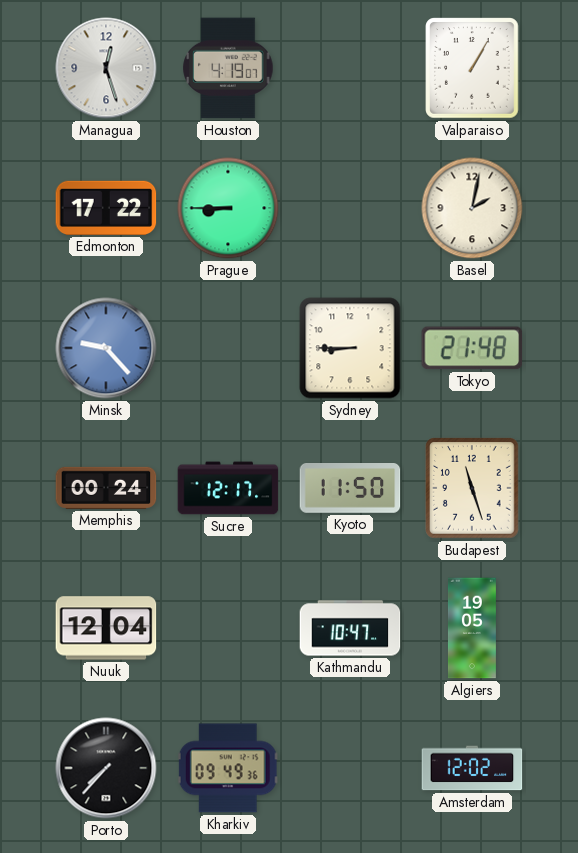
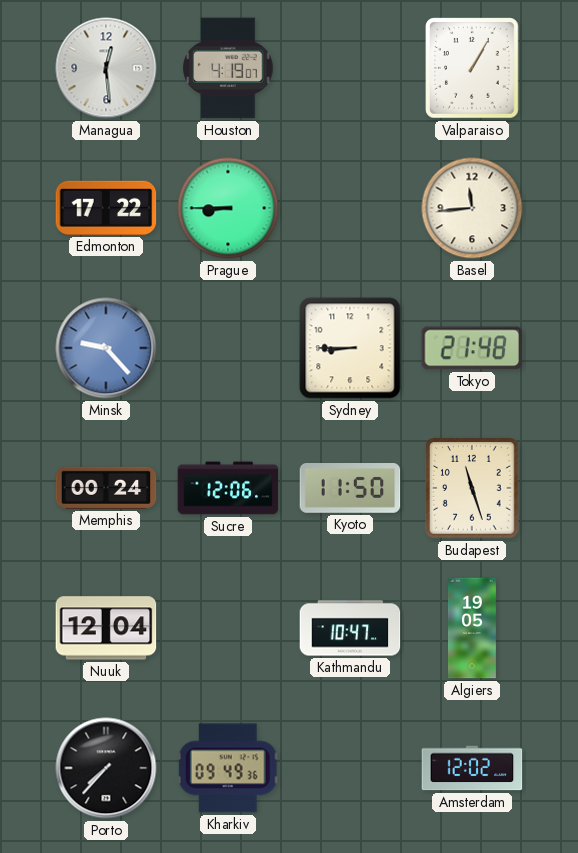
Managua: 12:27 -> 12:29 (106, 68)
Basel: 2:02 -> 11:44 (472, 208)
Sucre: 12:17 -> 12:06 (228, 488)
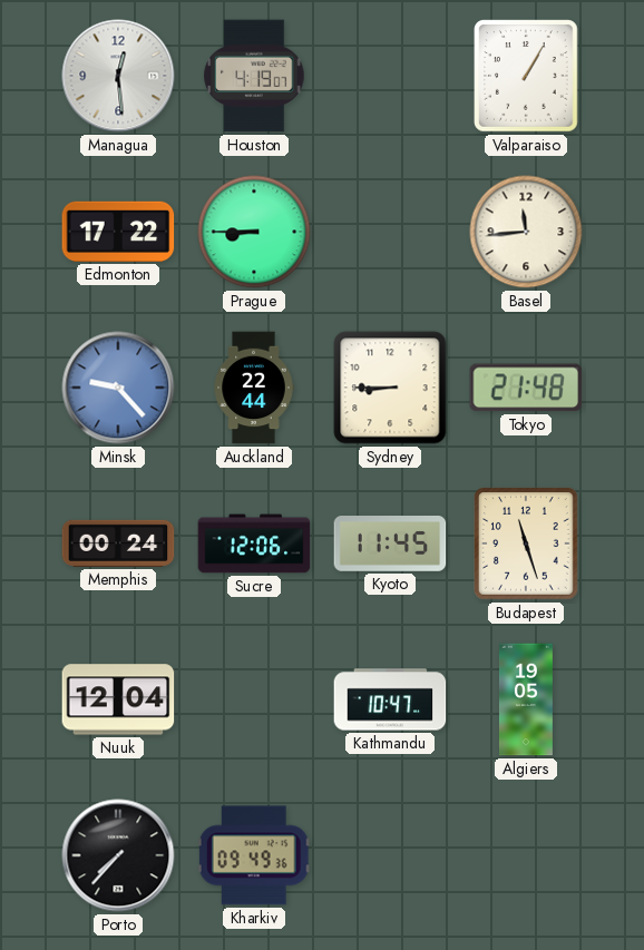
Auckland: none -> 22:44 (254, 388)
Kyoto: 11:50 -> 11:45 (390, 545)
Amsterdam: 12:02 -> none (472, 768)
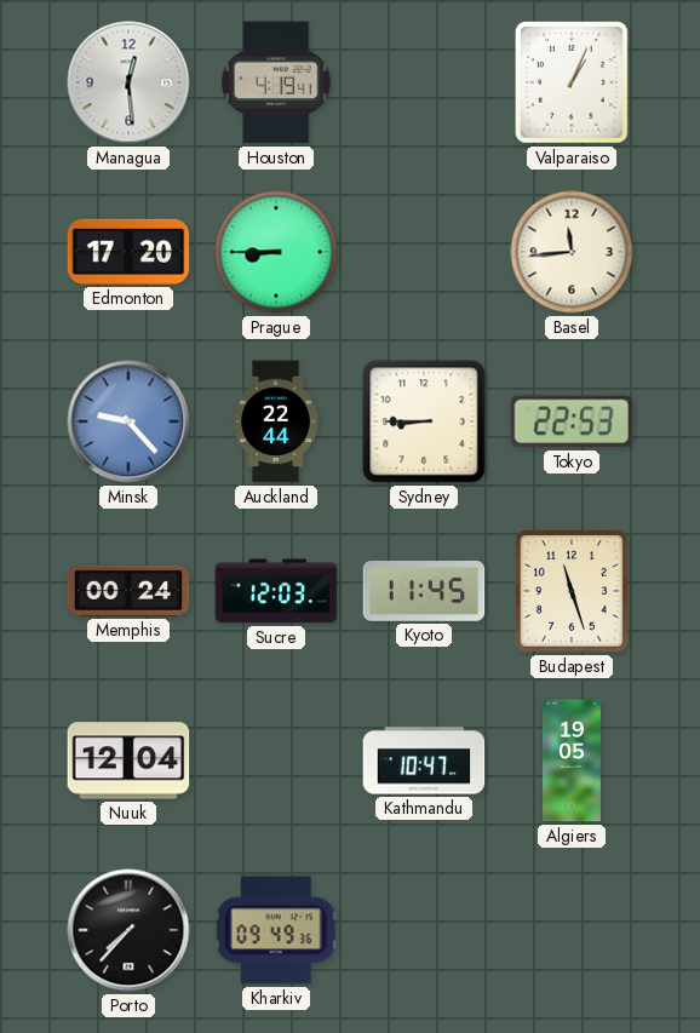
Houston: 4:19:07 -> 4:19:41 (276, 82)
Valparaiso: 1:05 -> 1:04 (572, 82)
Edmonton: 17:22 -> 17:20 (128, 252)
Tokyo: 21:48 -> 22:53 (572, 421)
Sucre: 12:06 -> 12:03 (276, 591)
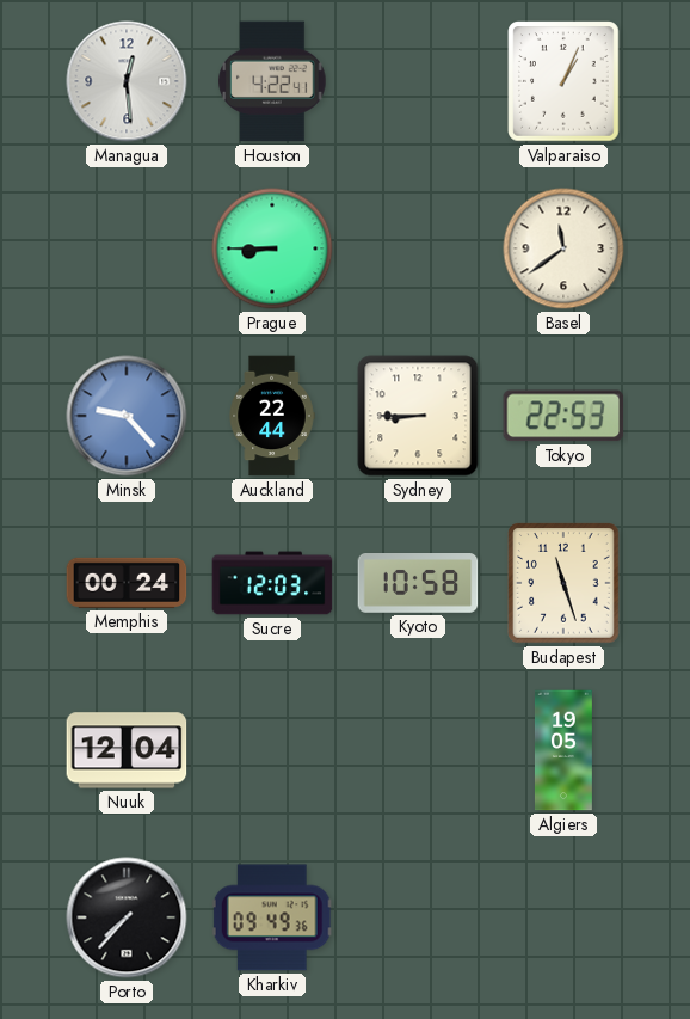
Houston: 4:19 -> 4:22 (272, 81)
Edmonton: 17:20 -> none (128, 252)
Basel: 11:44 -> 11:39 (563, 248)
Kyoto: 11:45 -> 10:58 (418, 584)
Kathmandu: 10:47 -> none (424, 761)
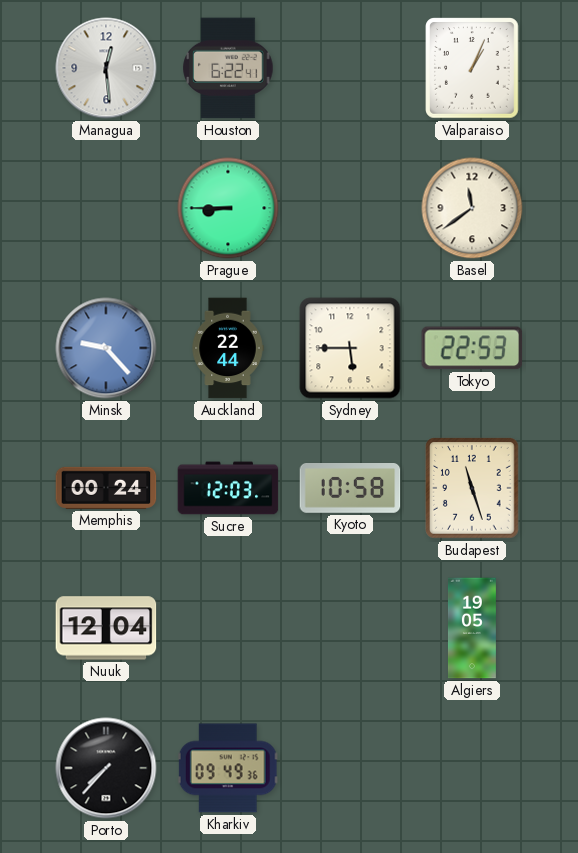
Houston: 4:22 -> 6:22 (228, 68)
Sydney: 8:45 -> 5:45 (350, 348)
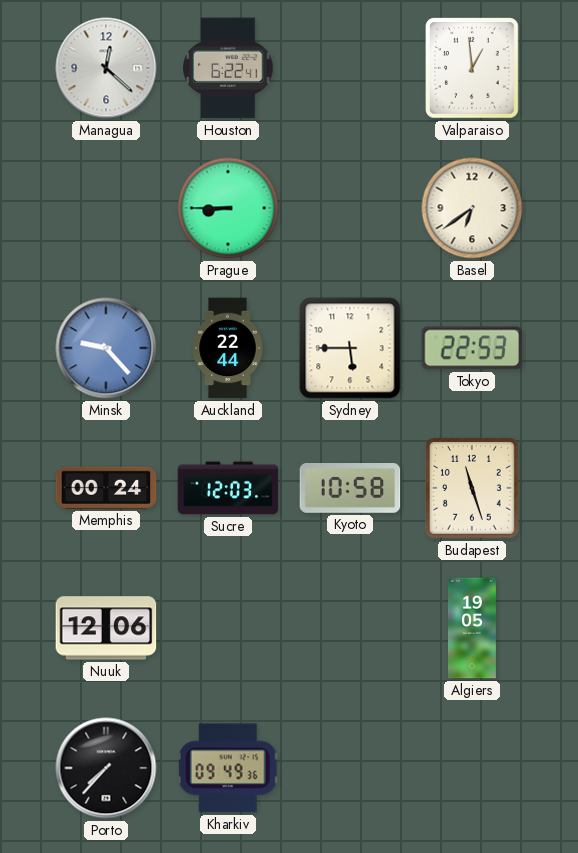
Managua: 12:29 -> 12:22 (106, 68)
Valparaiso: 1:04 -> 12:59 (472, 68)
Basel: 11:39 -> 6:39 (472, 208)
Nuuk: 12:04 -> 12:06 (106, 628)
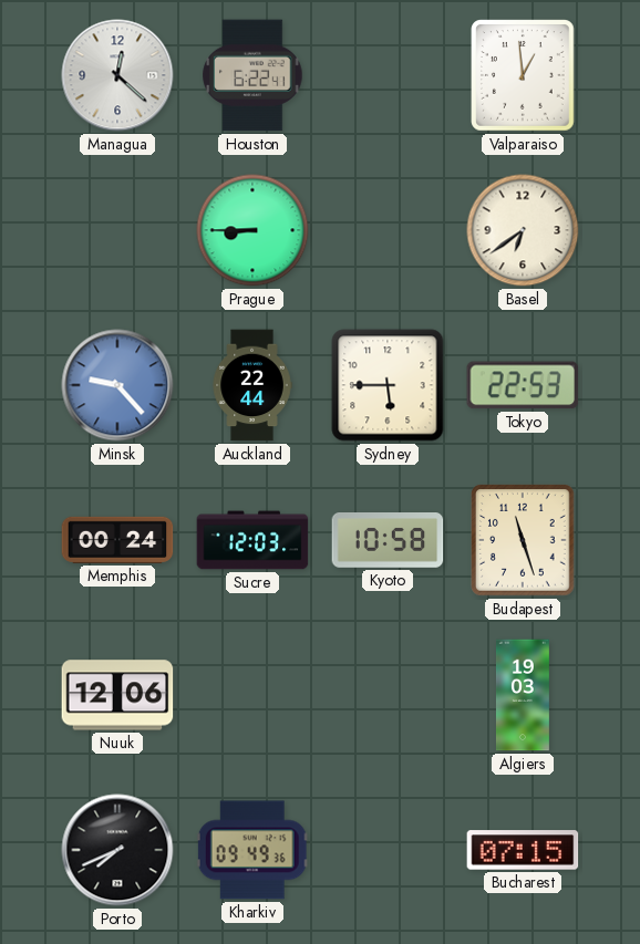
Algiers: 19:05 -> 19:03 (523, 695)
Porto: 7:37 -> 7:41 (117, 850)
Bucharest: none -> 07:15 (523, 850)
